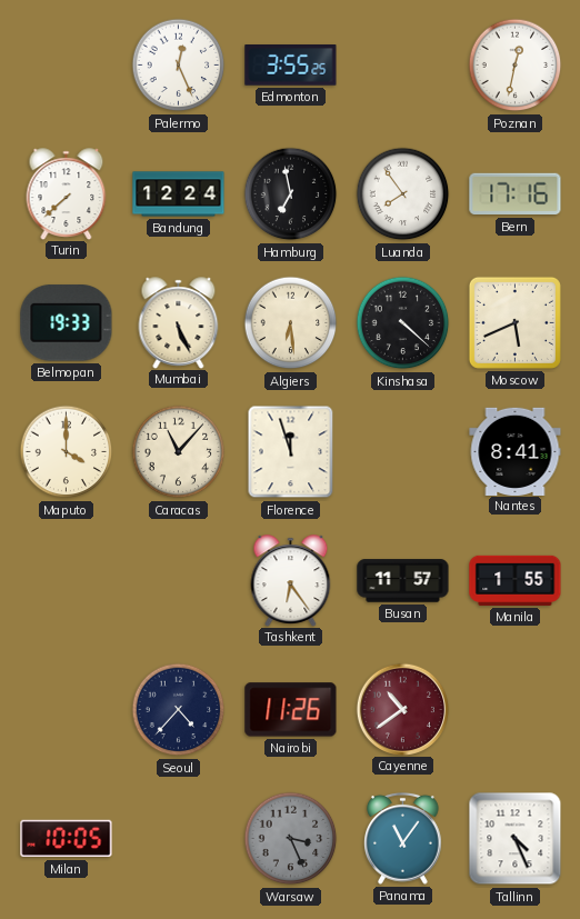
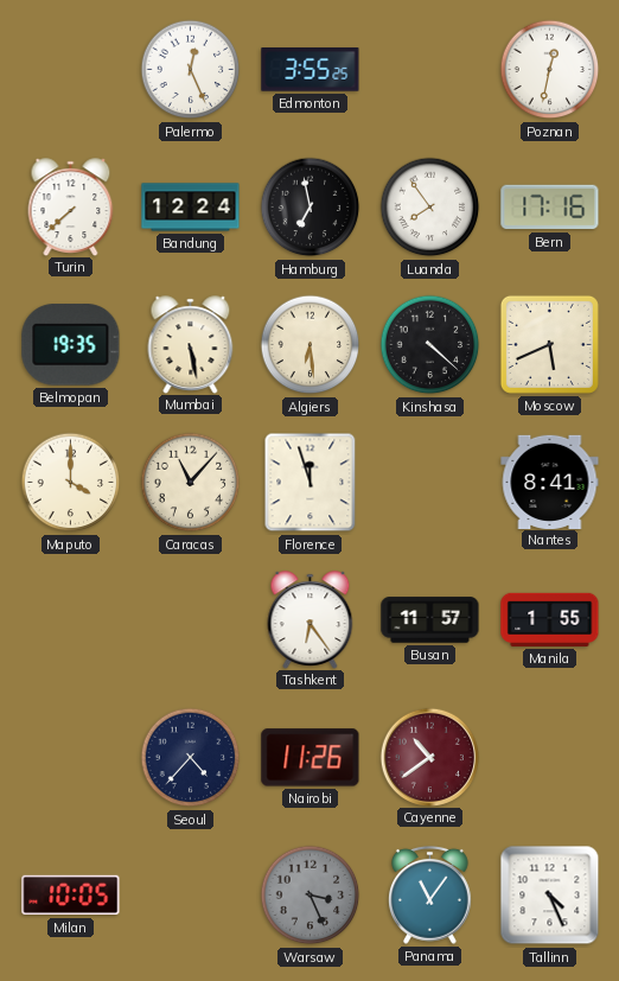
Belmopan: 19:33 -> 19:35 (71, 345)
Mumbai: 5:26 -> 5:28 (191, 344)
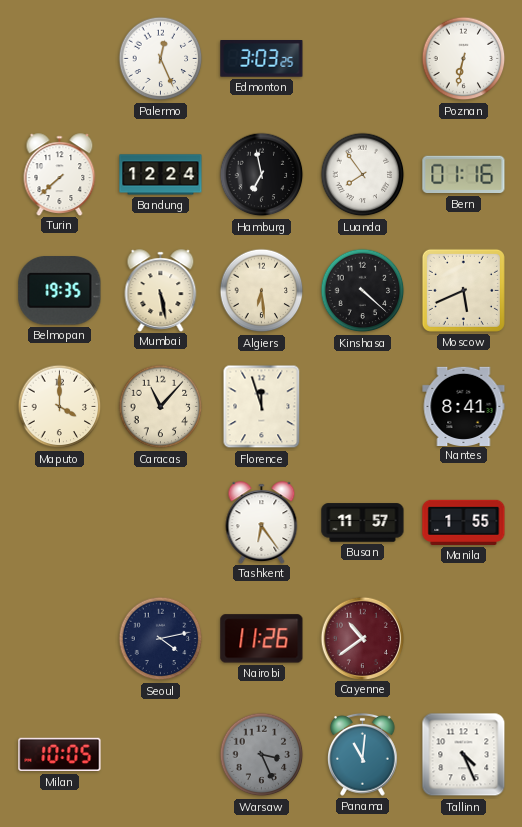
Edmonton: 3:55 -> 3:03 (262, 59)
Poznan: 12:32 -> 6:32 (464, 59)
Bern: 17:16 -> 01:16 (464, 175)
Seoul: 4:37 -> 4:13 (161, 639)
Panama: 11:06 -> 11:01 (363, 754)
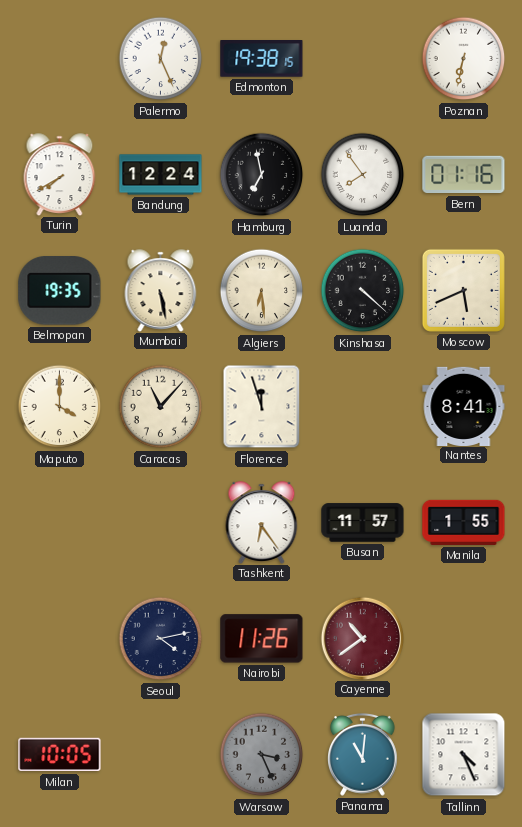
Edmonton: 3:03 -> 19:38 (262, 59)
Turin: 7:38 -> 7:40 (60, 174)
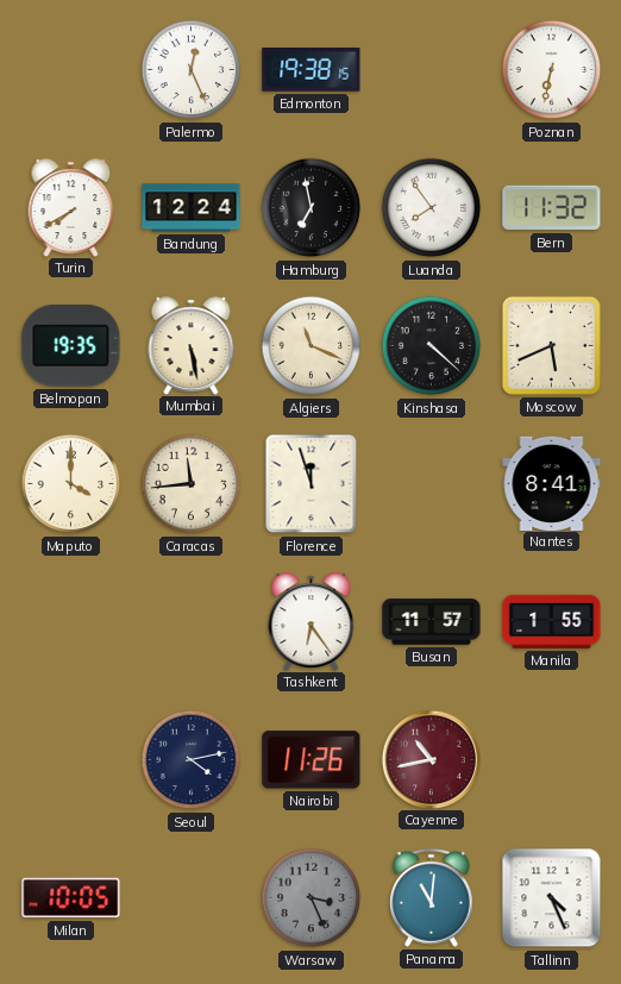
Bern: 01:16 -> 11:32 (552, 208)
Algiers: 6:29 -> 11:19 (312, 346)
Caracas: 11:07 -> 11:44 (192, 484)
Cayenne: 10:39 -> 10:43 (431, 759)
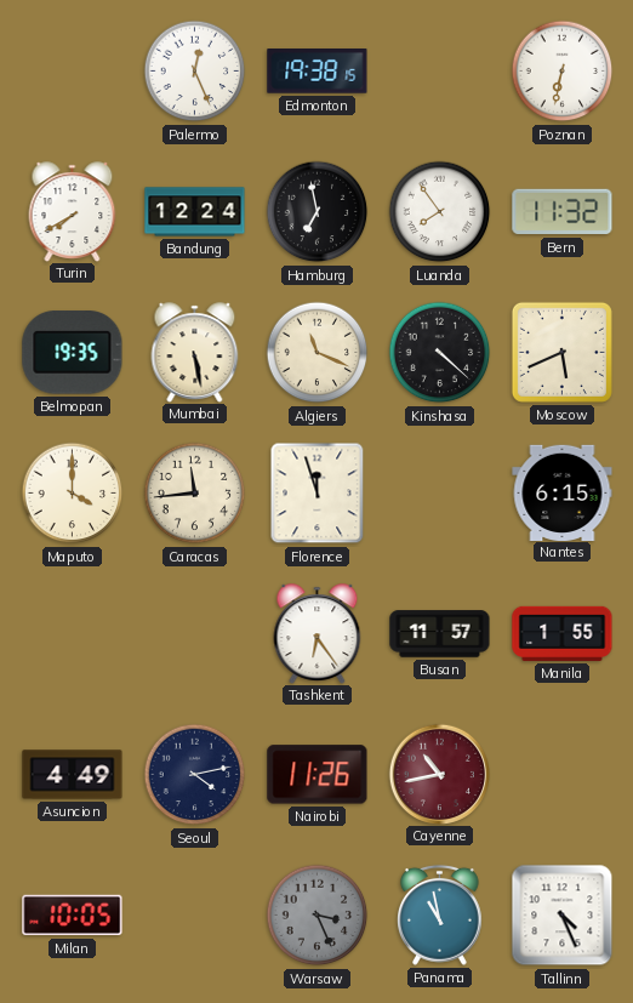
Nantes: 8:41 -> 6:15 (563, 492)
Asuncion: none -> 4:49 (73, 775)
Panama: 11:01 -> 10:58 (440, 914)
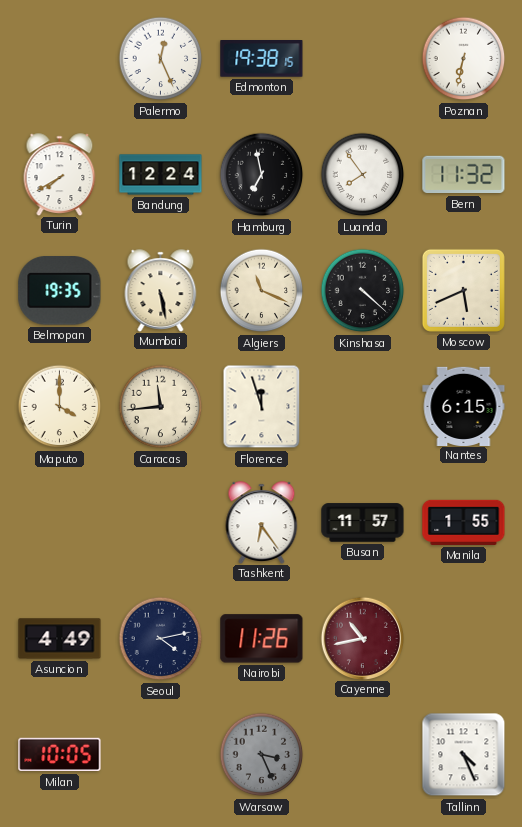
Panama: 10:58 -> none (440, 914)
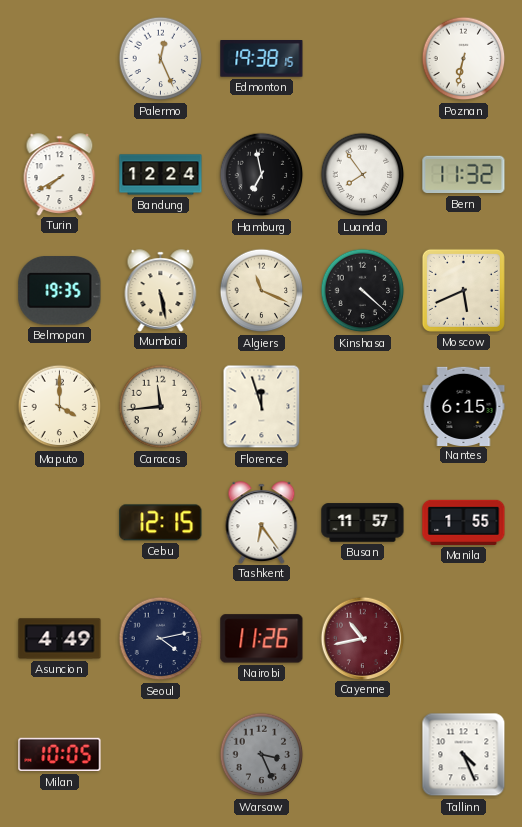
Cebu: none -> 12:15 (161, 523)
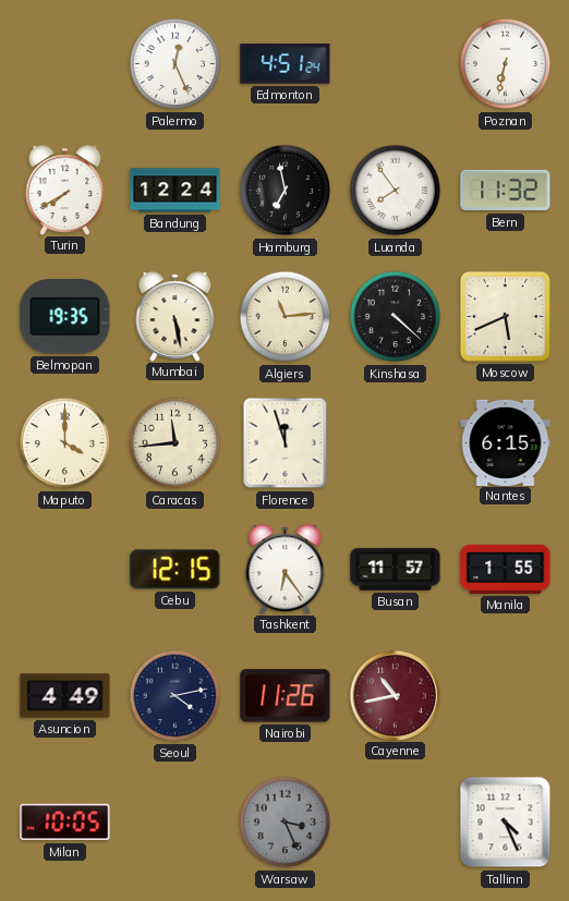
Edmonton: 19:38 -> 4:51 (286, 64)
Algiers: 11:19 -> 11:14 (286, 317)
